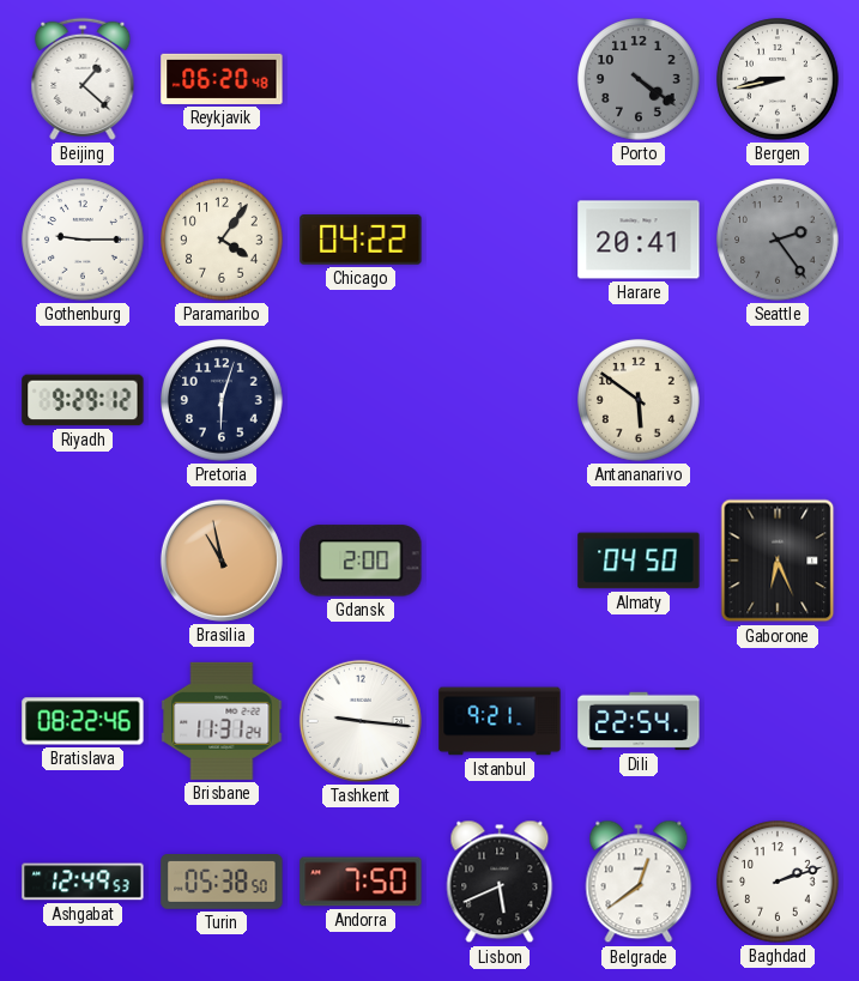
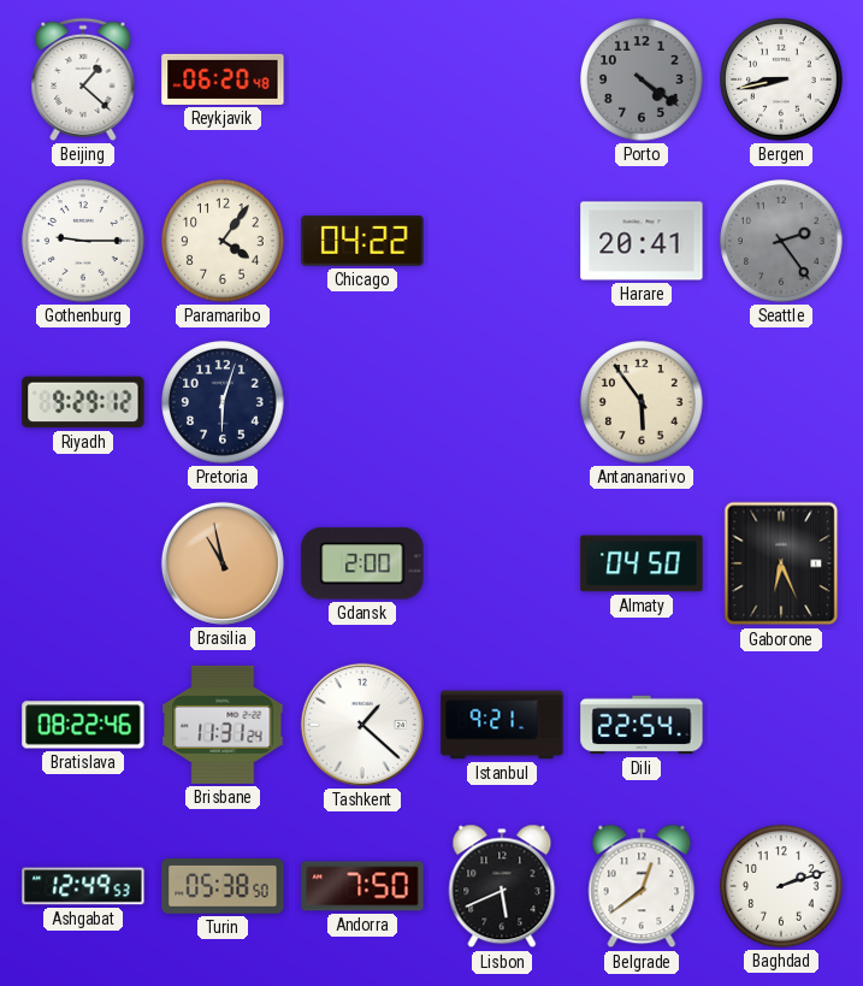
Antananarivo: 5:51 -> 5:54 (642, 402)
Tashkent: 9:16 -> 1:22 (362, 725)
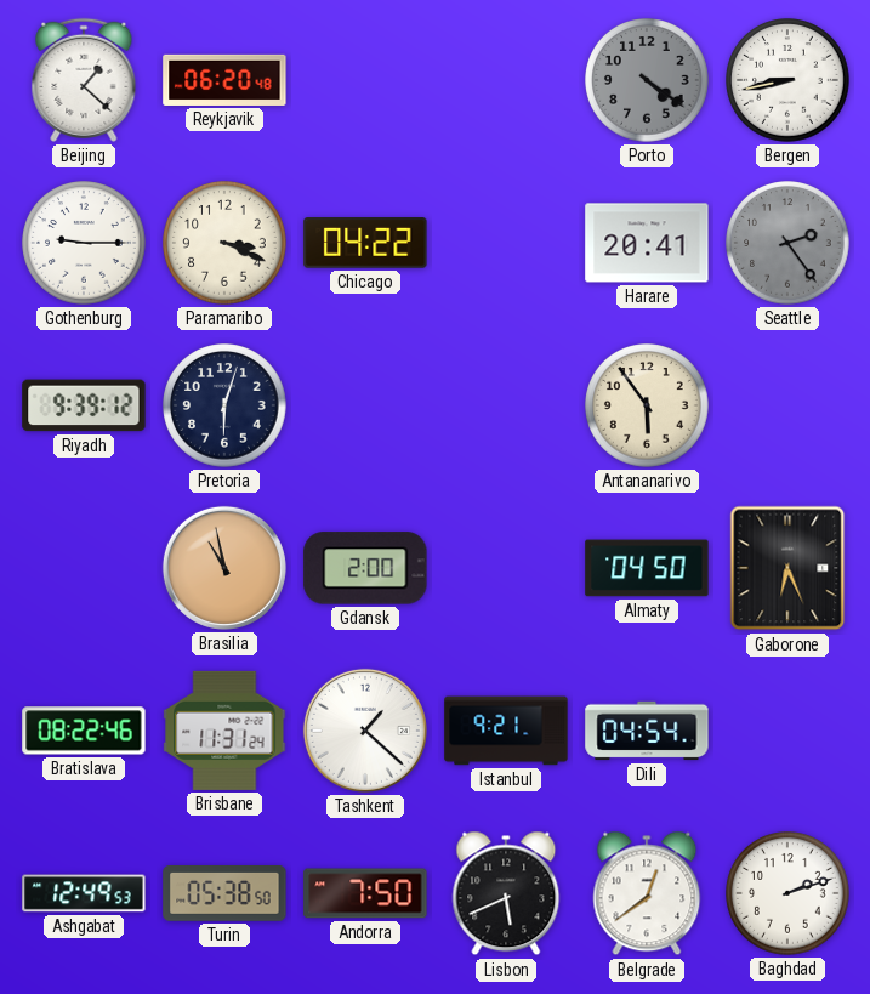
Paramaribo: 4:06 -> 3:19 (224, 243)
Riyadh: 9:29 -> 9:39 (84, 405)
Dili: 22:54 -> 04:54 (647, 731)
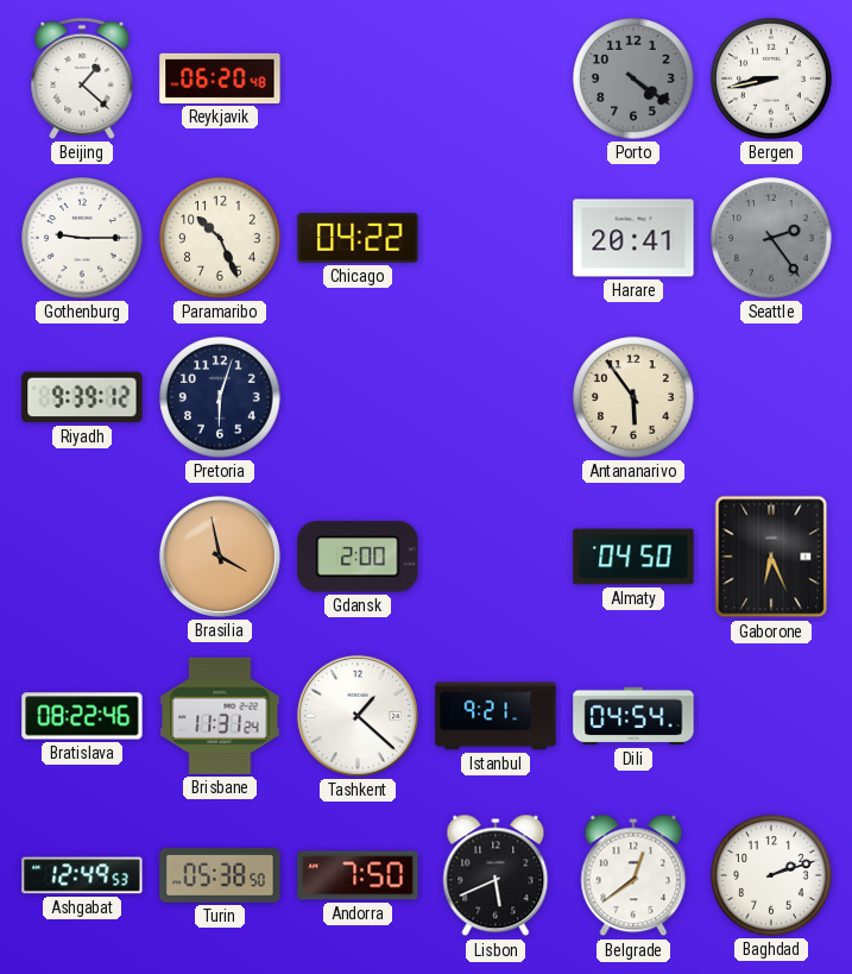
Paramaribo: 3:19 -> 10:26 (220, 238)
Brasilia: 10:58 -> 3:58 (220, 557)
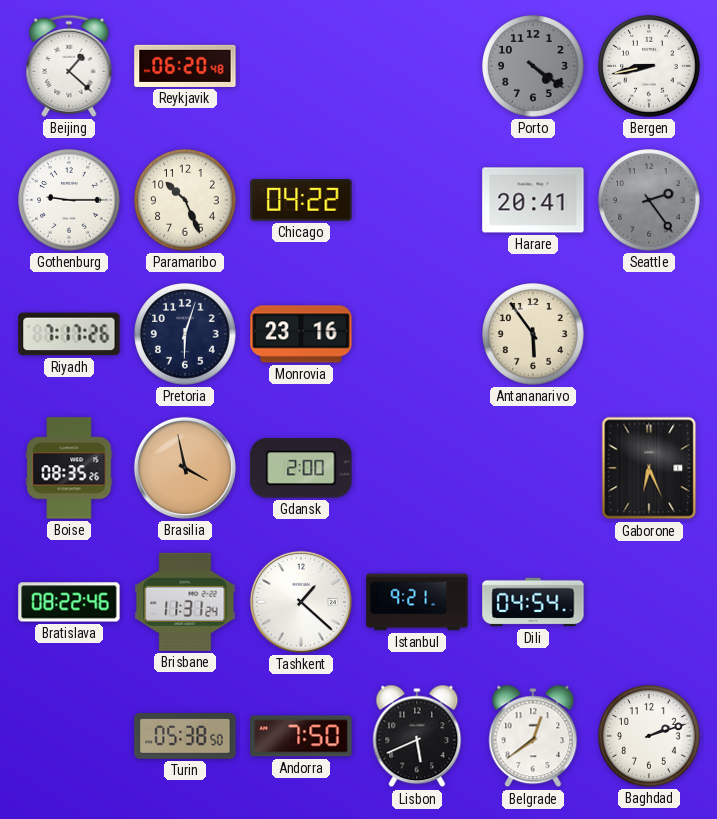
Riyadh: 9:39 -> 7:17 (69, 334)
Monrovia: none -> 23:16 (301, 334)
Boise: none -> 08:35 (69, 468)
Almaty: 04:50 -> none (633, 557)
Ashgabat: 12:49 -> none (82, 875)
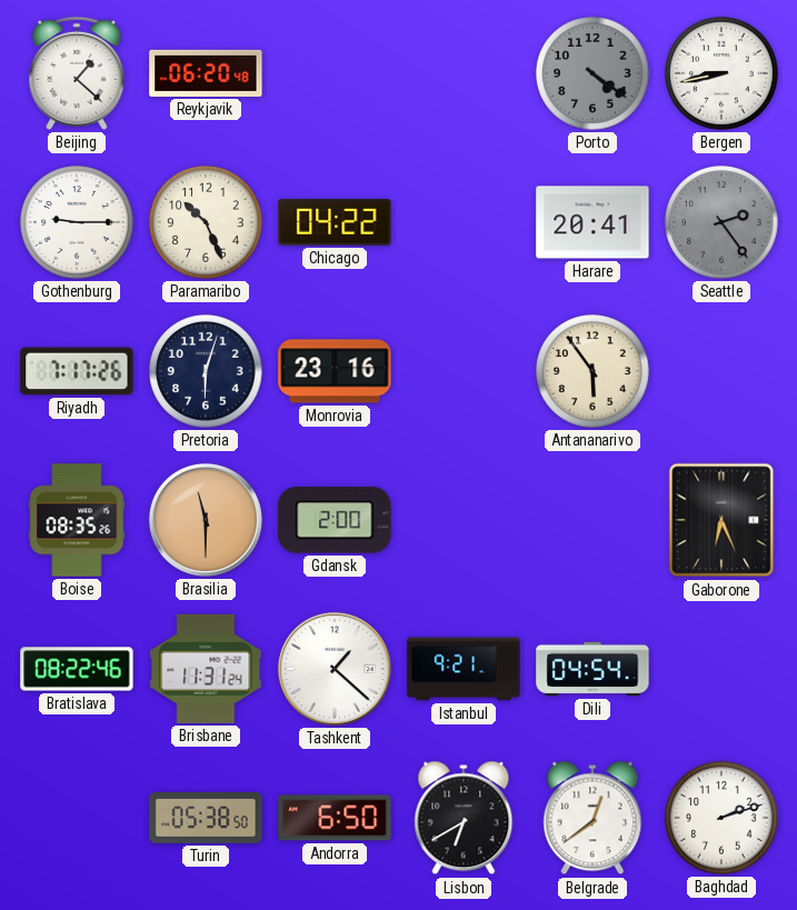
Brasilia: 3:58 -> 11:30 (206, 520)
Andorra: 7:50 -> 6:50 (335, 818)
Lisbon: 5:41 -> 6:40 (464, 818)
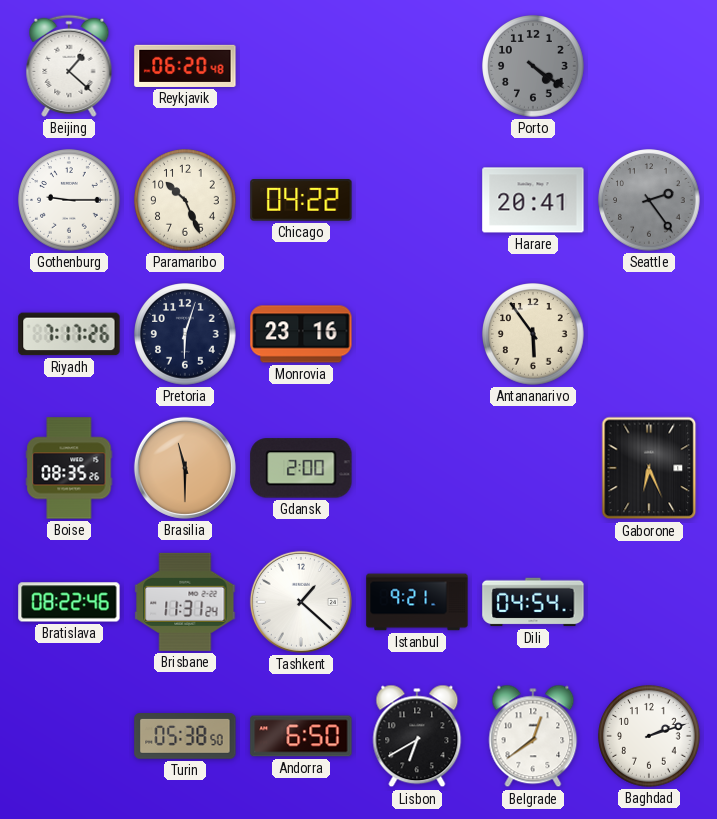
Bergen: 8:43 -> none (721, 73)
